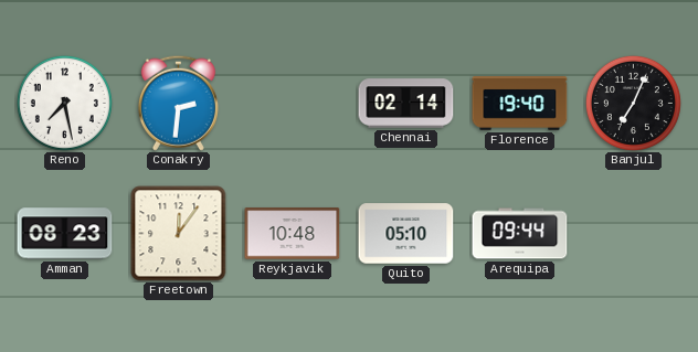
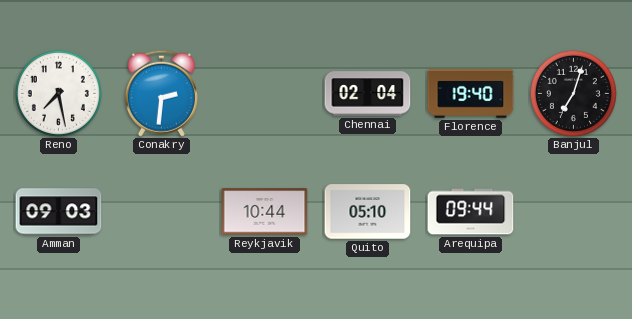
Chennai: 02:14 -> 02:04 (368, 94)
Banjul: 7:04 -> 7:03 (573, 93)
Amman: 08:23 -> 09:03 (59, 212)
Freetown: 12:06 -> none (179, 234)
Reykjavik: 10:48 -> 10:44 (265, 212)
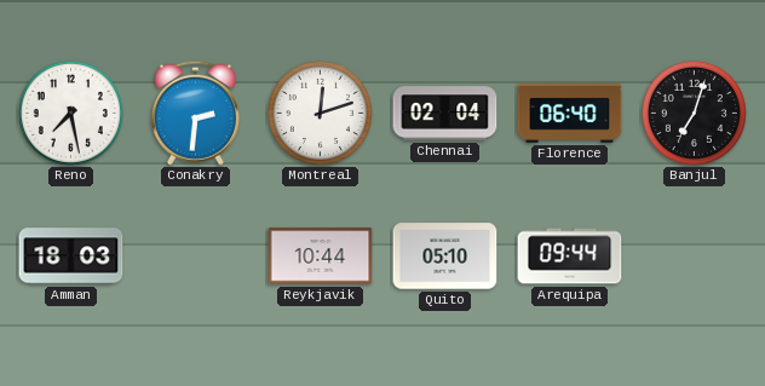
Montreal: none -> 12:12 (320, 113)
Florence: 19:40 -> 06:40 (570, 114)
Amman: 09:03 -> 18:03 (71, 257)
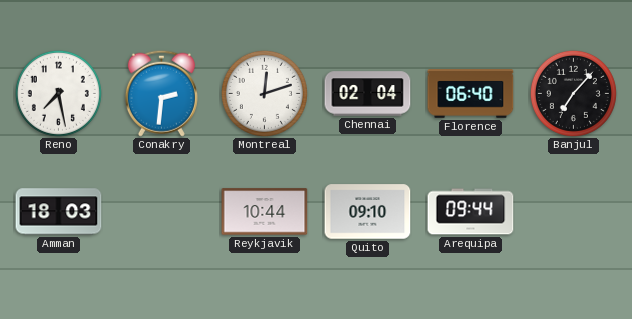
Banjul: 7:03 -> 7:07 (573, 93)
Quito: 05:10 -> 09:10 (368, 212)
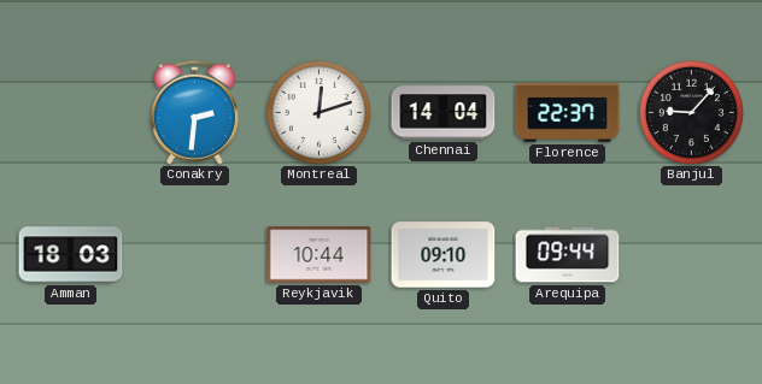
Reno: 7:28 -> none (58, 93)
Chennai: 02:04 -> 14:04 (444, 113)
Florence: 06:40 -> 22:37 (568, 113)
Banjul: 7:07 -> 9:07 (691, 112)
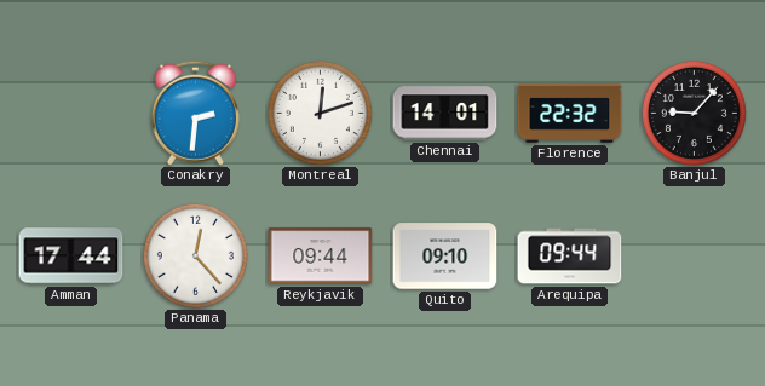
Chennai: 14:04 -> 14:01 (445, 114)
Florence: 22:37 -> 22:32 (570, 114)
Amman: 18:03 -> 17:44 (71, 257)
Panama: none -> 12:23 (195, 255)
Reykjavik: 10:44 -> 09:44 (321, 257)
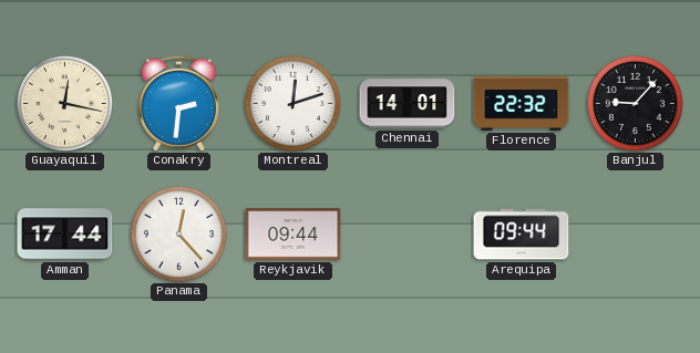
Guayaquil: none -> 12:17 (64, 103)
Quito: 09:10 -> none (445, 257)
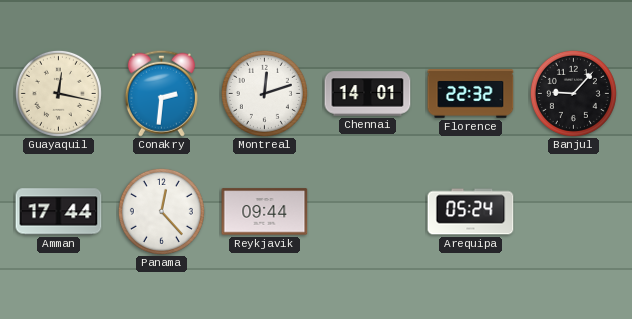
Arequipa: 09:44 -> 05:24 (471, 212)
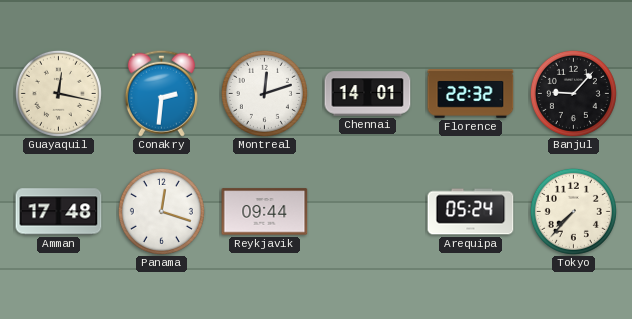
Amman: 17:44 -> 17:48 (59, 212)
Panama: 12:23 -> 12:18 (161, 211)
Tokyo: none -> 7:37 (573, 211)
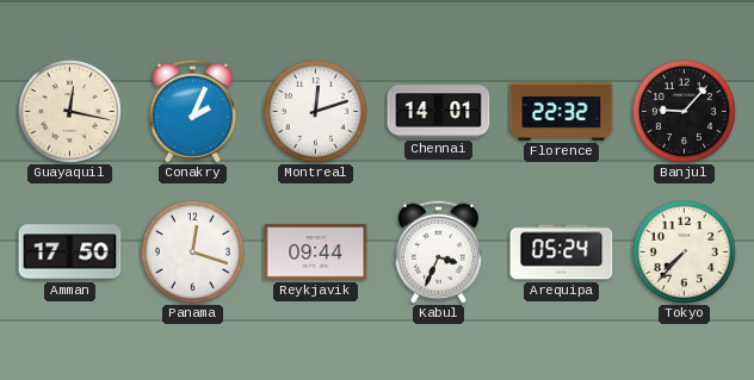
Conakry: 2:31 -> 2:04 (192, 111)
Amman: 17:48 -> 17:50 (70, 253)
Kabul: none -> 3:34 (438, 251)
